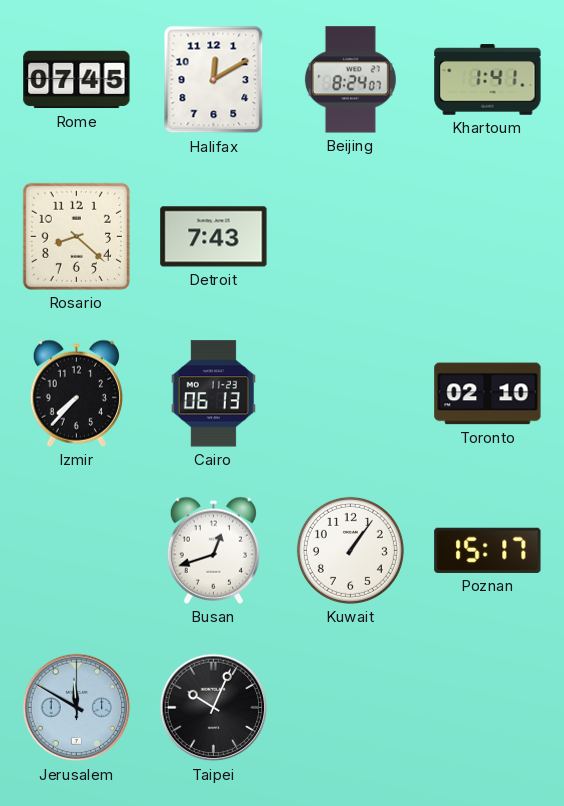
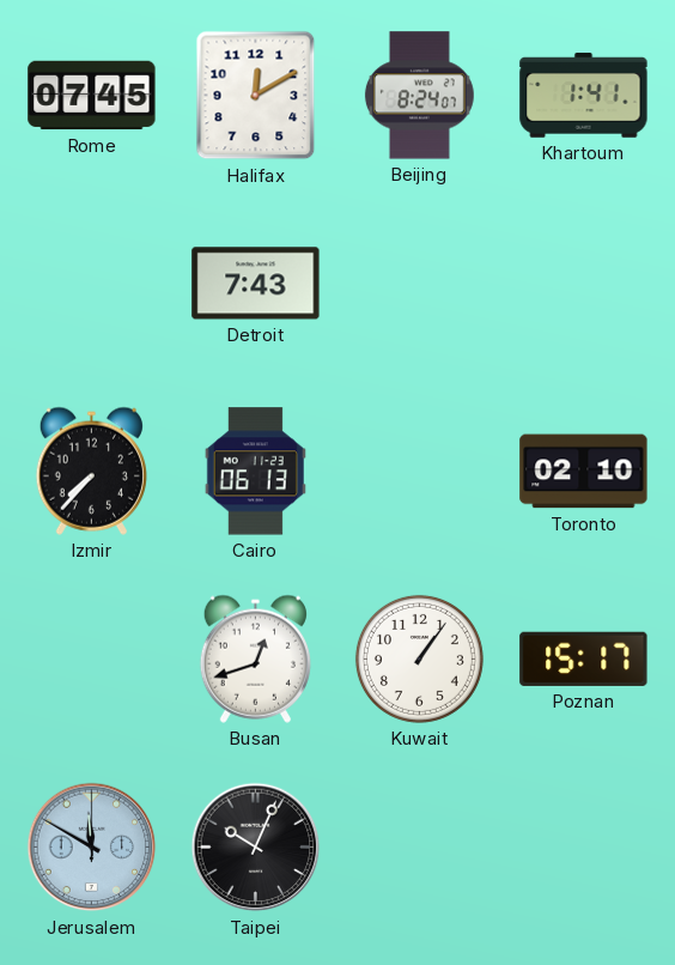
Rosario: 8:22 -> none (76, 236)
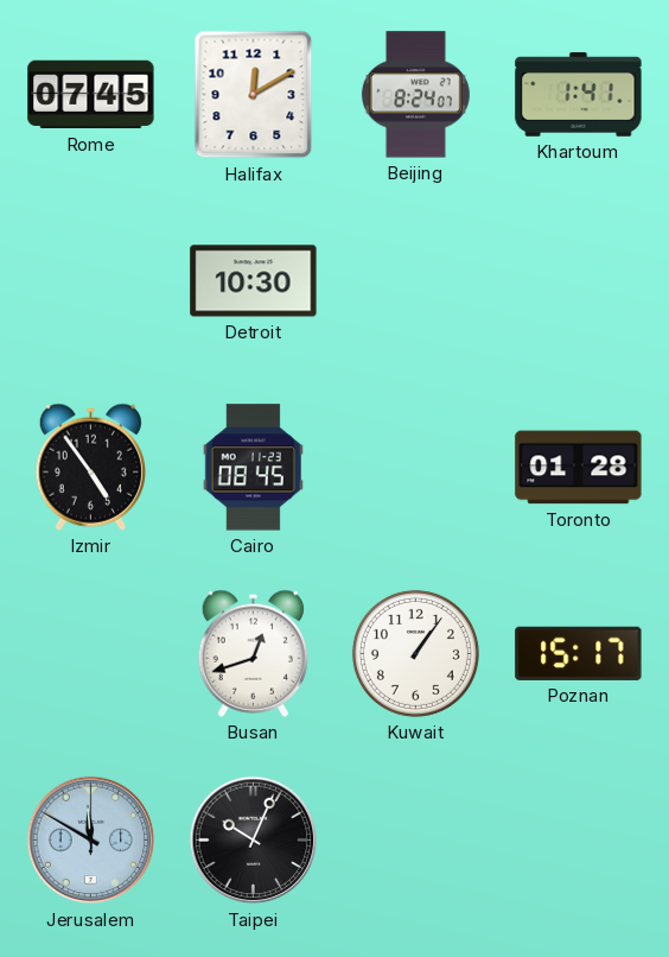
Detroit: 7:43 -> 10:30 (254, 281)
Izmir: 7:37 -> 4:54 (90, 467)
Cairo: 06:13 -> 08:45 (253, 468)
Toronto: 02:10 -> 01:28 (579, 468)
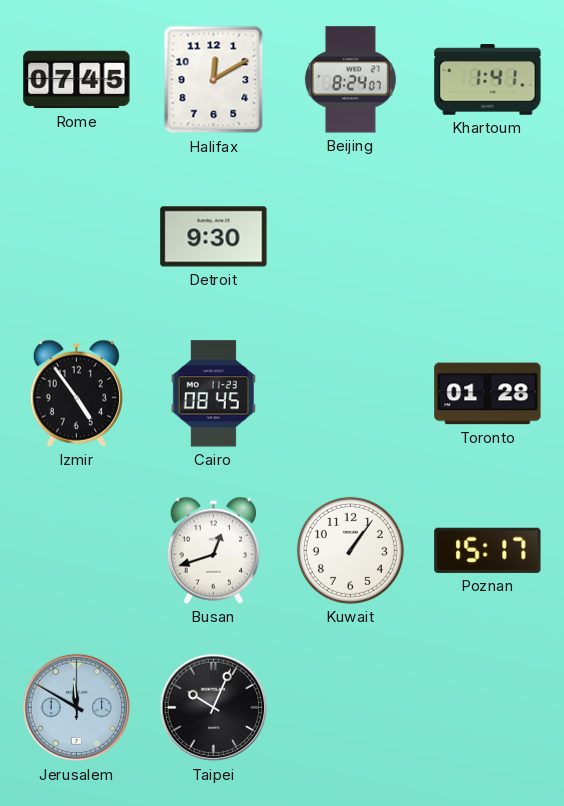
Detroit: 10:30 -> 9:30 (214, 237)
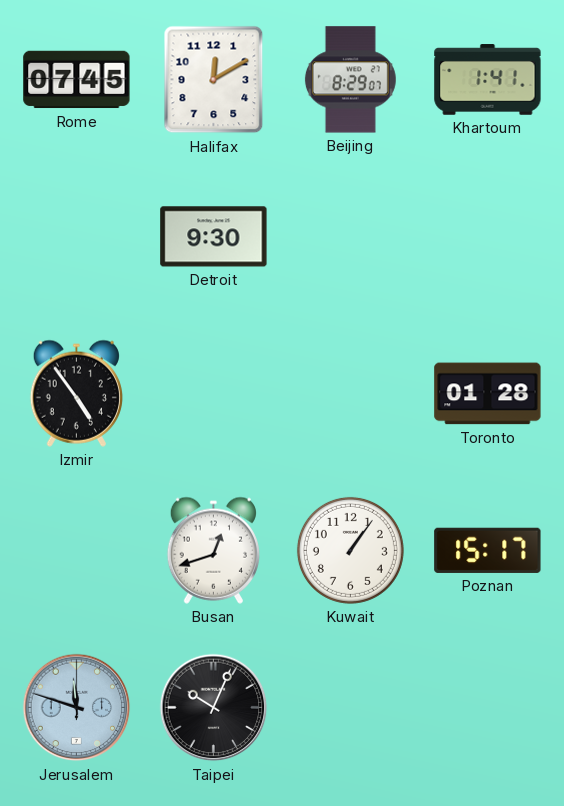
Beijing: 8:24 -> 8:29 (350, 80)
Cairo: 08:45 -> none (213, 394)
Jerusalem: 11:50 -> 11:48 (77, 708)
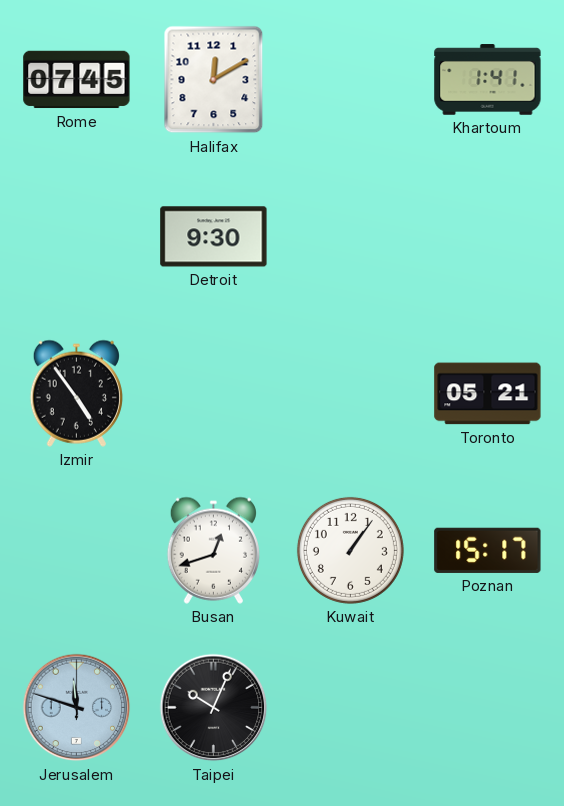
Beijing: 8:29 -> none (350, 80)
Toronto: 01:28 -> 05:21 (488, 394)
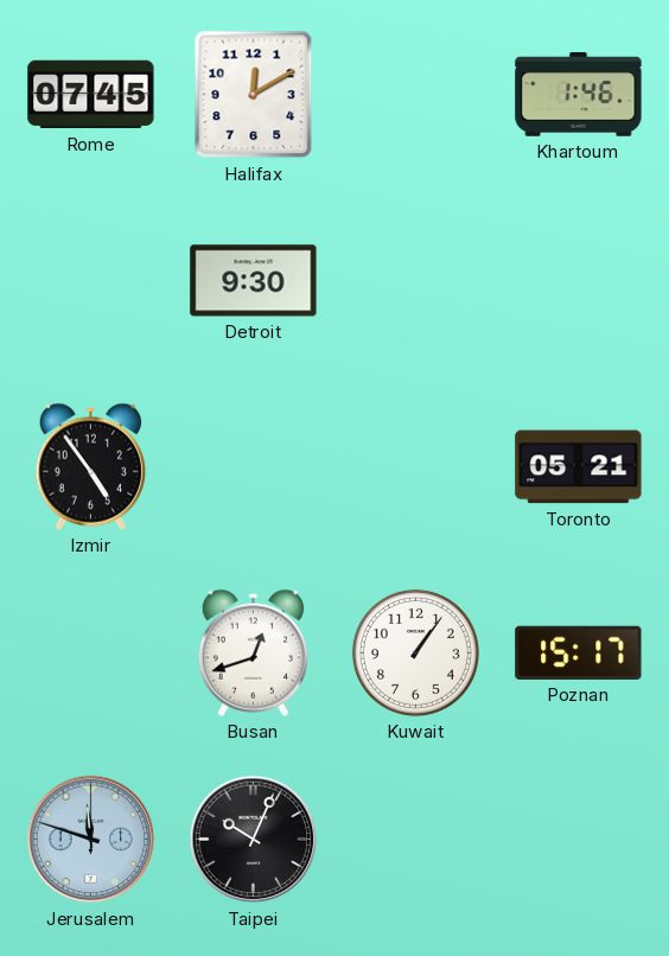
Khartoum: 1:41 -> 1:46 (579, 95)
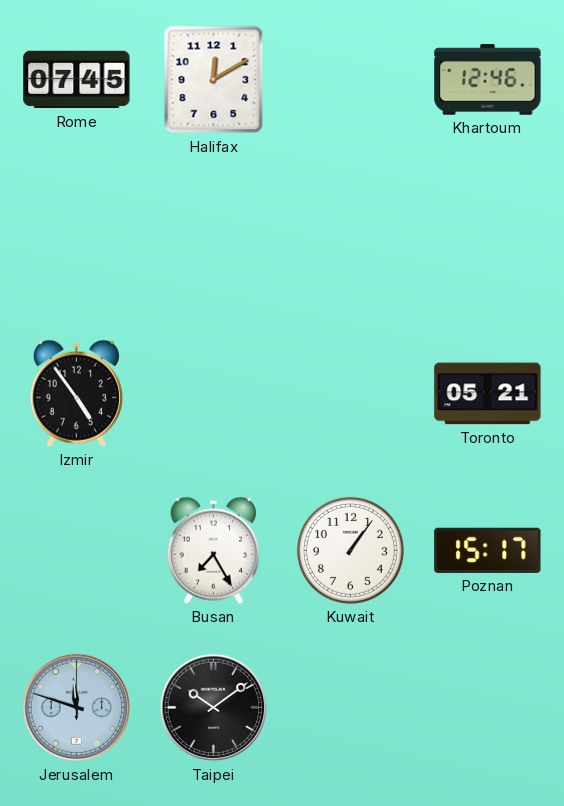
Khartoum: 1:46 -> 12:46 (488, 80)
Detroit: 9:30 -> none (254, 281)
Busan: 12:42 -> 7:25 (213, 550)
Taipei: 10:04 -> 10:09 (214, 708)
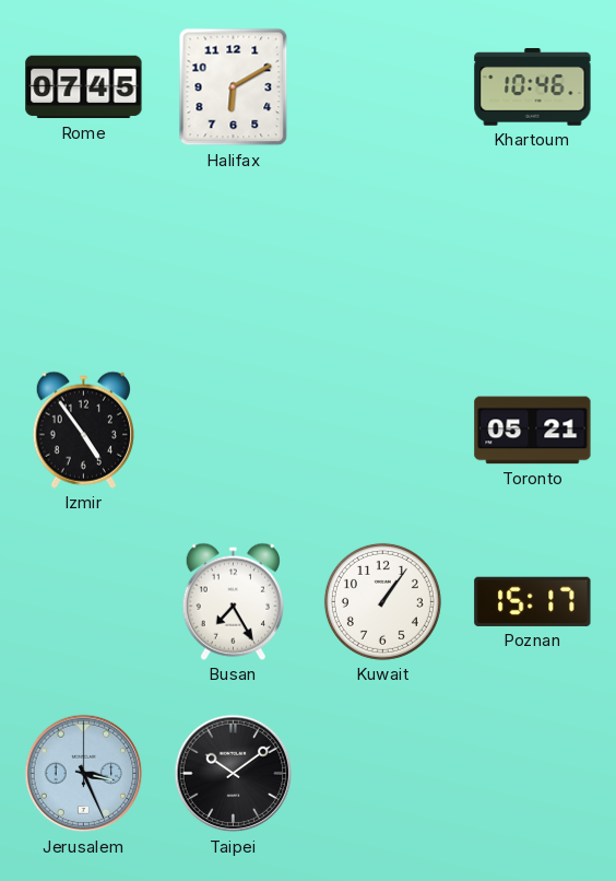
Halifax: 12:10 -> 6:10 (234, 87)
Khartoum: 12:46 -> 10:46 (533, 87)
Jerusalem: 11:48 -> 3:26 (84, 774)
